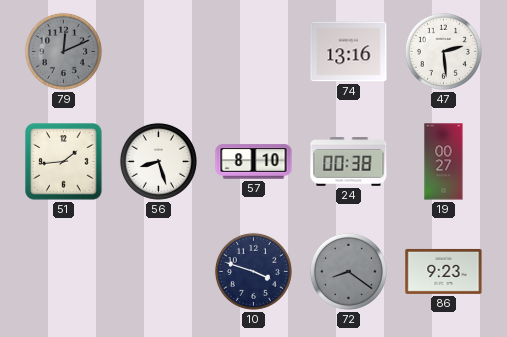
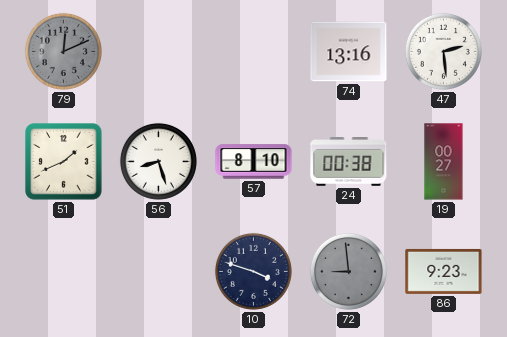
51: 1:44 -> 1:41 (64, 162)
72: 8:21 -> 8:59 (348, 271)
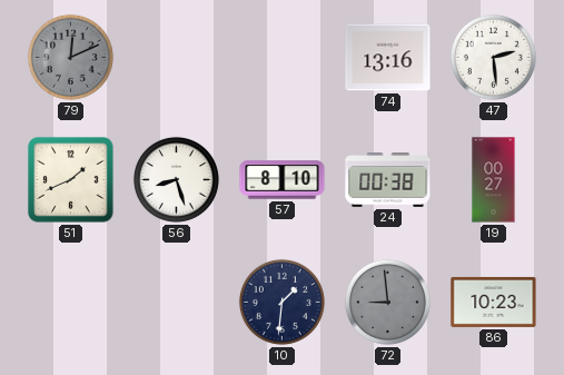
10: 3:48 -> 1:31 (281, 302)
86: 9:23 -> 10:23 (494, 302)
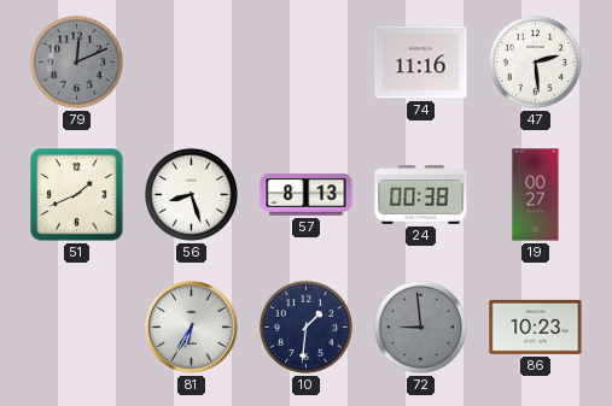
74: 13:16 -> 11:16 (421, 63)
57: 8:10 -> 8:13 (307, 195)
81: none -> 6:35 (192, 328)
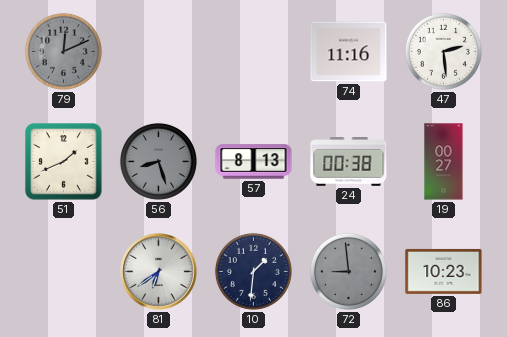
56 dial: white -> grey (158, 161)
81: 6:35 -> 6:39 (159, 272)
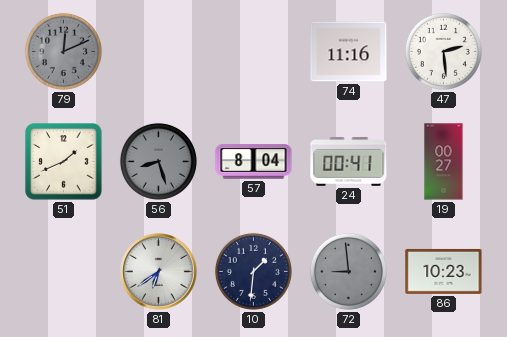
57: 8:13 -> 8:04 (254, 162)
24: 00:38 -> 00:41 (349, 162)
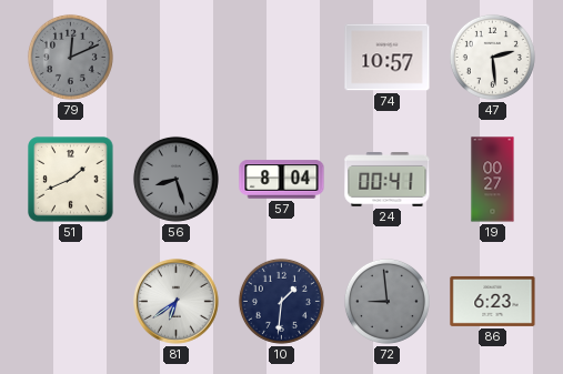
74: 11:16 -> 10:57 (388, 58)
86: 10:23 -> 6:23 (493, 301)
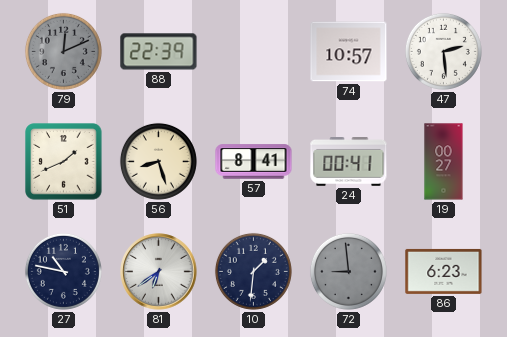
88: none -> 22:39 (159, 52)
56 dial: grey -> cream (158, 161)
57: 8:04 -> 8:41 (254, 162)
27: none -> 10:47 (63, 271)
